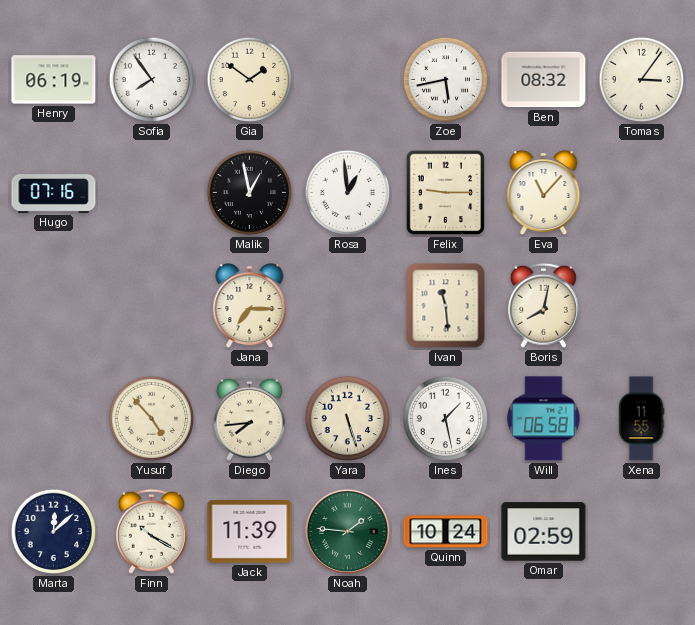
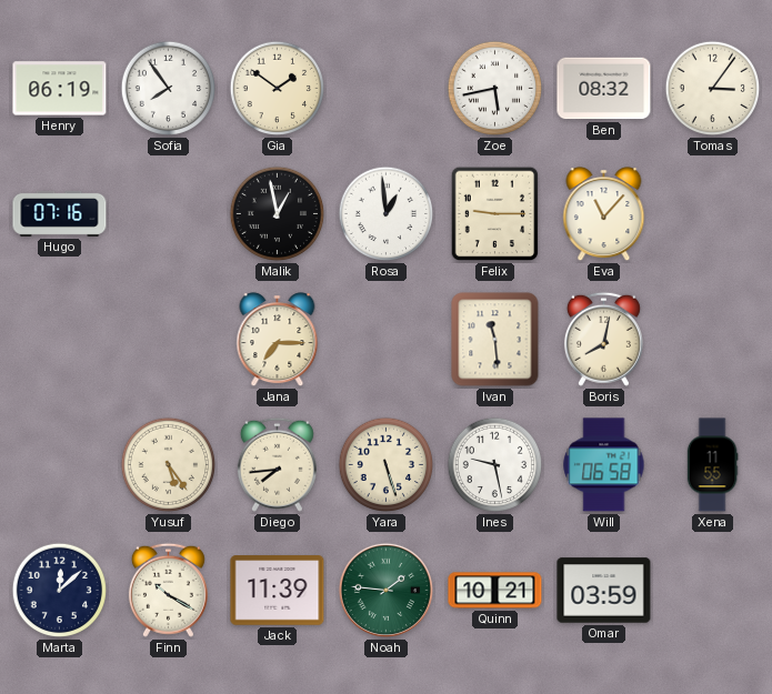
Yusuf: 4:53 -> 5:24 (169, 465)
Ines: 1:28 -> 9:28 (495, 465)
Quinn: 10:24 -> 10:21 (495, 591)
Omar: 02:59 -> 03:59 (604, 591)
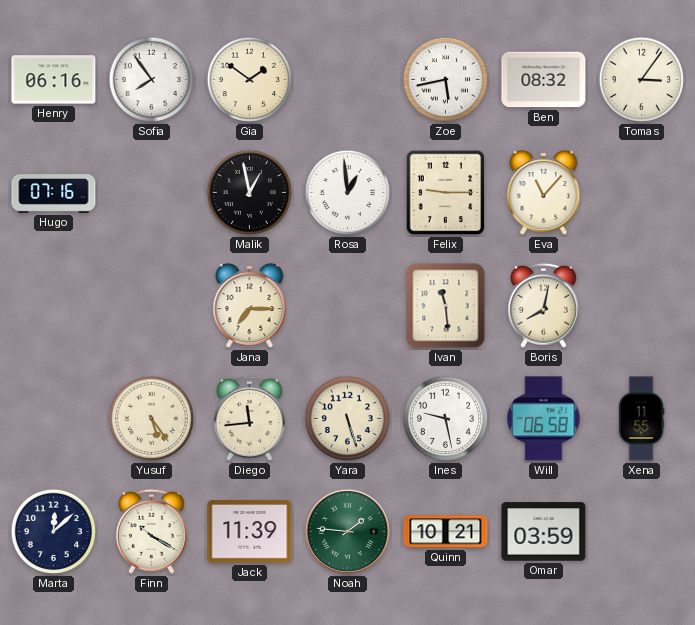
Henry: 06:19 -> 06:16 (54, 80)
Diego: 7:44 -> 11:44 (249, 418)
